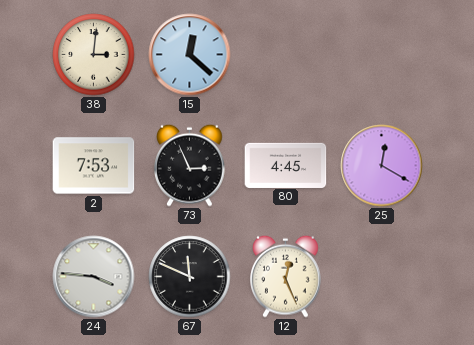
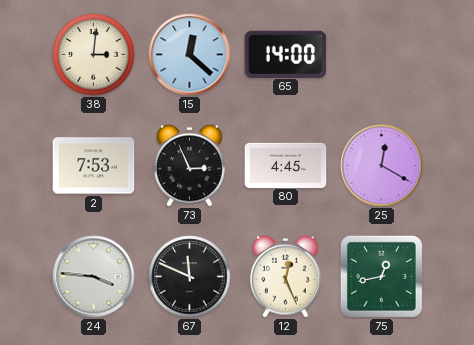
65: none -> 14:00 (286, 54)
75: none -> 12:43 (381, 276)
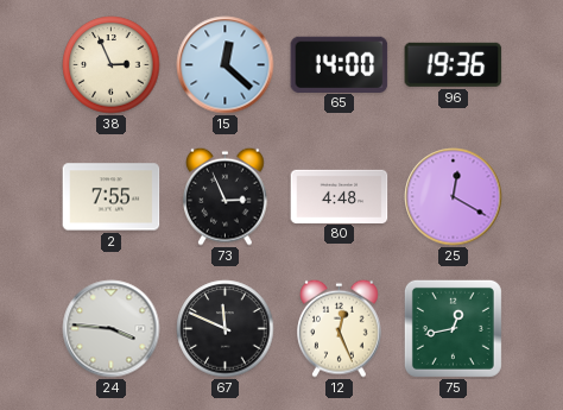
38: 3:01 -> 2:56 (112, 65)
96: none -> 19:36 (454, 64)
2: 7:53 -> 7:55 (112, 197)
80: 4:45 -> 4:48 (340, 196)
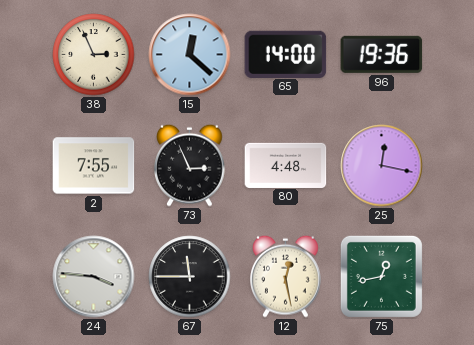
25: 12:20 -> 12:17 (382, 166)
67: 11:49 -> 11:45 (190, 277)
12: 12:26 -> 12:28 (286, 276)
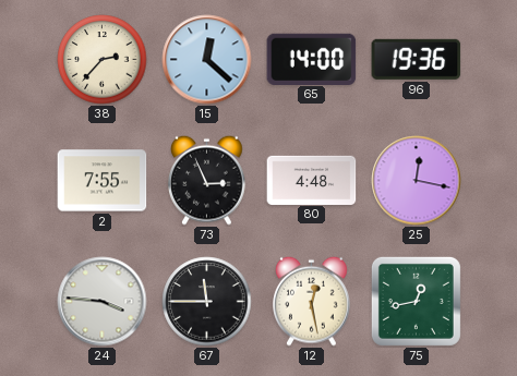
38: 2:56 -> 2:37 (103, 60)
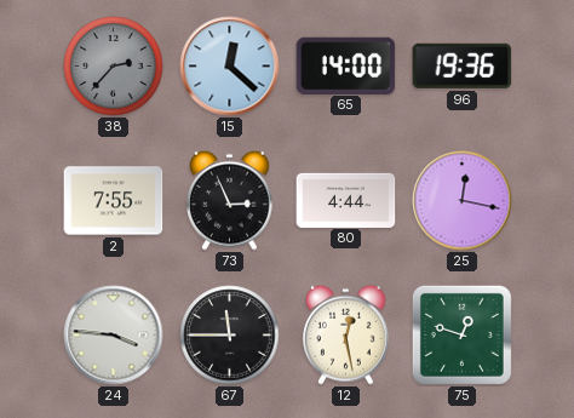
38 dial: cream -> grey (114, 67)
80: 4:48 -> 4:44 (346, 200)
75: 12:43 -> 12:48 (461, 334)
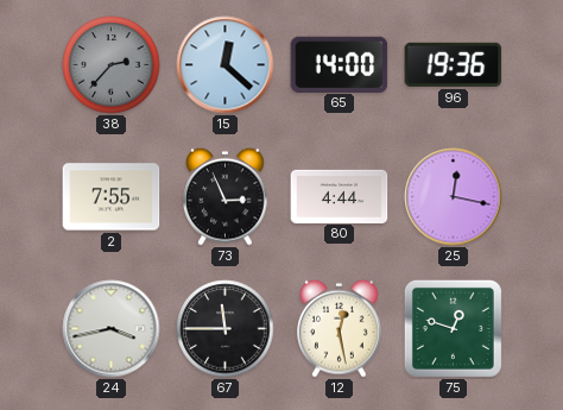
24: 3:46 -> 3:43 (112, 329)
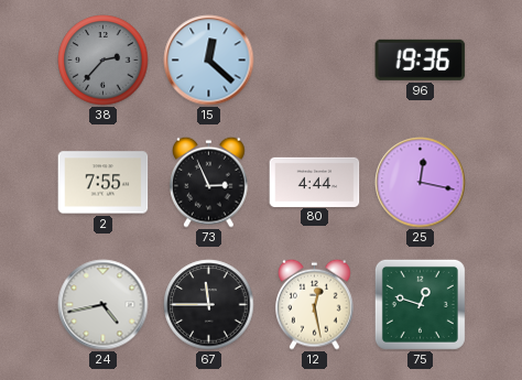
65: 14:00 -> none (340, 64)
24: 3:43 -> 4:43 (104, 305)
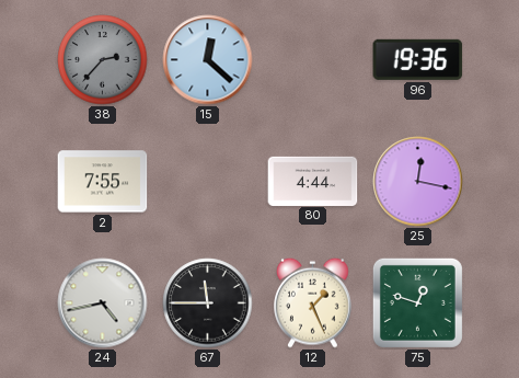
73: 2:56 -> none (209, 182)
12: 12:28 -> 1:26 (313, 302)
